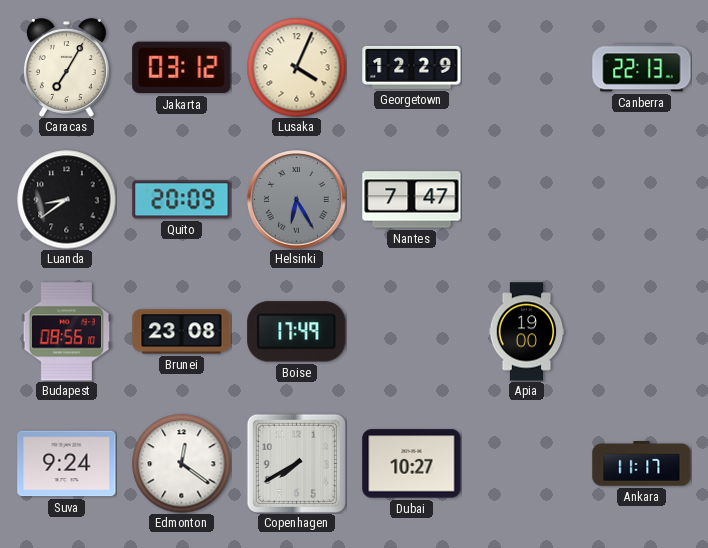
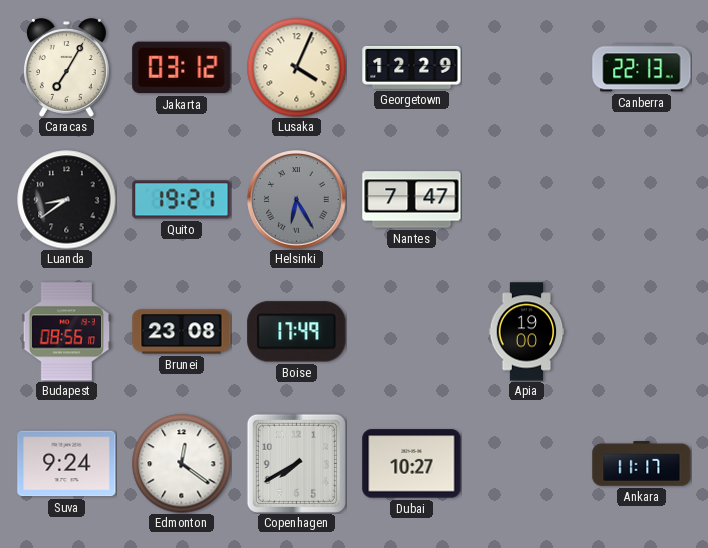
Quito: 20:09 -> 19:21 (182, 200)
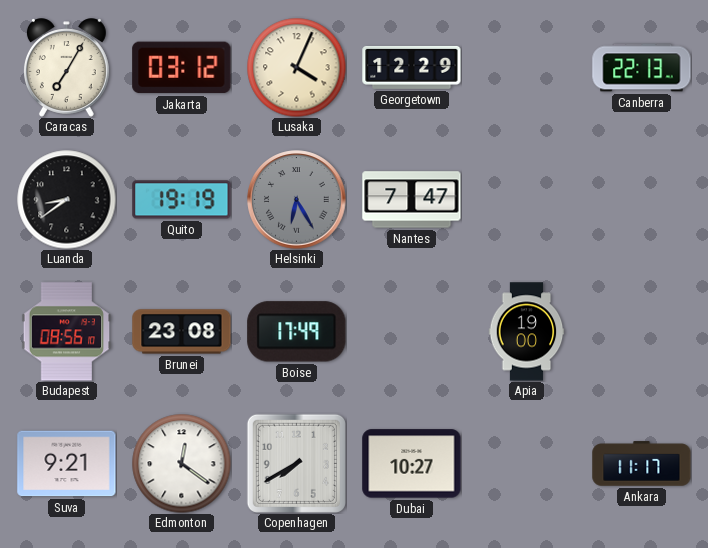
Quito: 19:21 -> 19:19 (182, 200)
Suva: 9:24 -> 9:21 (67, 464)
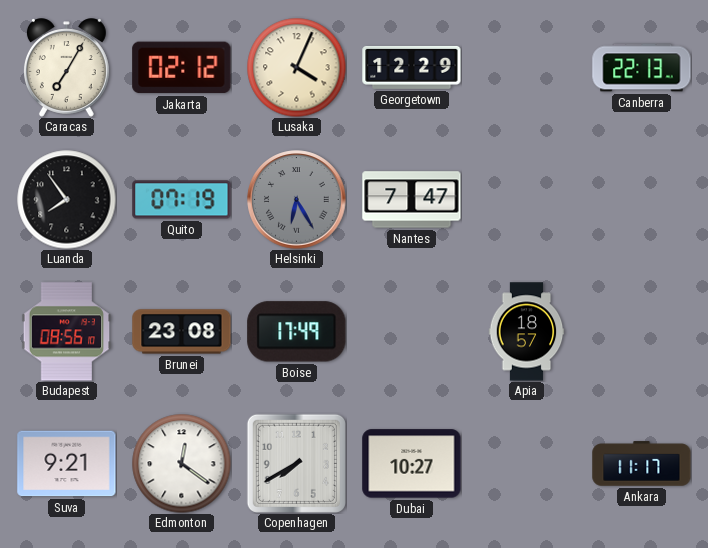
Jakarta: 03:12 -> 02:12 (182, 68)
Luanda: 8:39 -> 7:54 (67, 200)
Quito: 19:19 -> 07:19 (182, 200)
Apia: 19:00 -> 18:57 (527, 332)
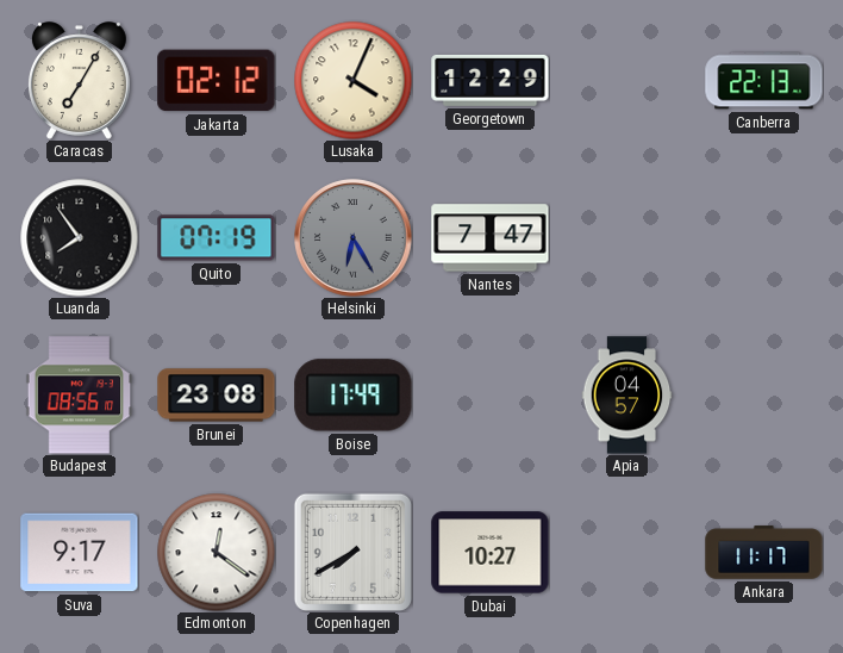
Apia: 18:57 -> 04:57 (627, 396)
Suva: 9:21 -> 9:17 (80, 553)
